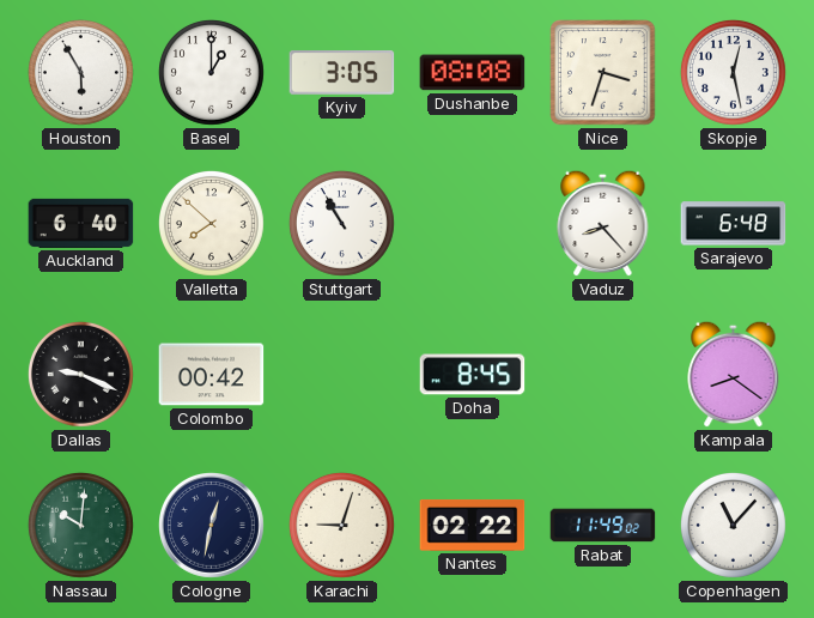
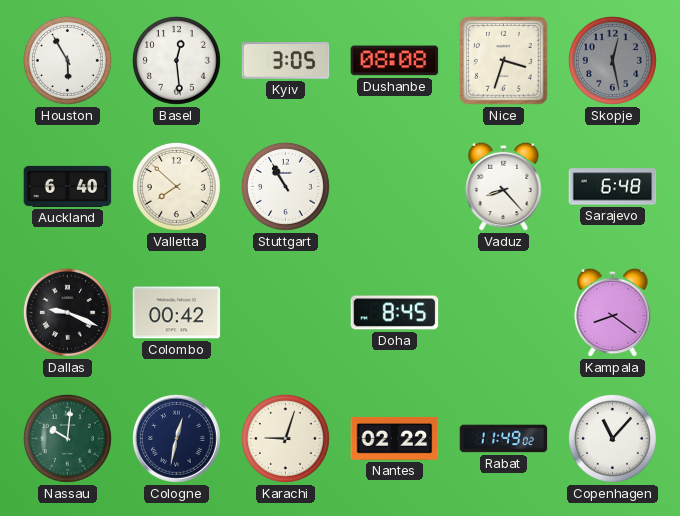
Basel: 1:00 -> 12:29 (176, 60)
Skopje dial: white -> grey (612, 60)
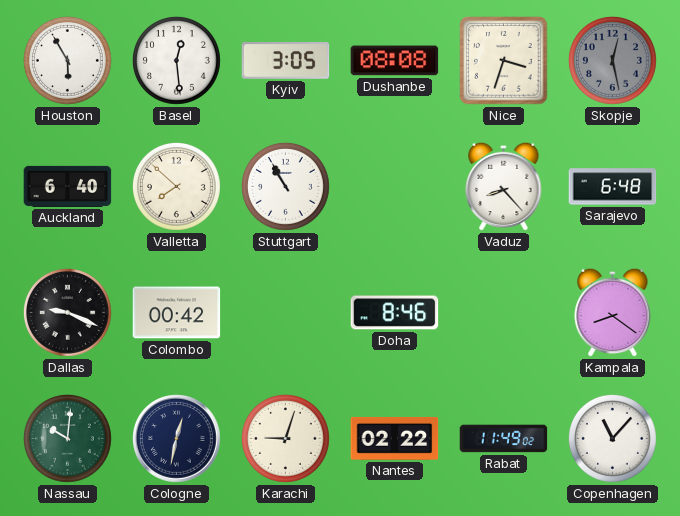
Doha: 8:45 -> 8:46 (395, 313)
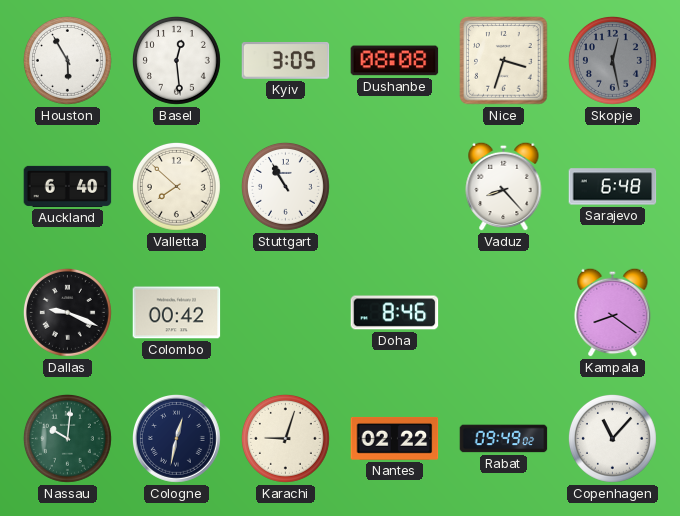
Rabat: 11:49 -> 09:49 (504, 439)
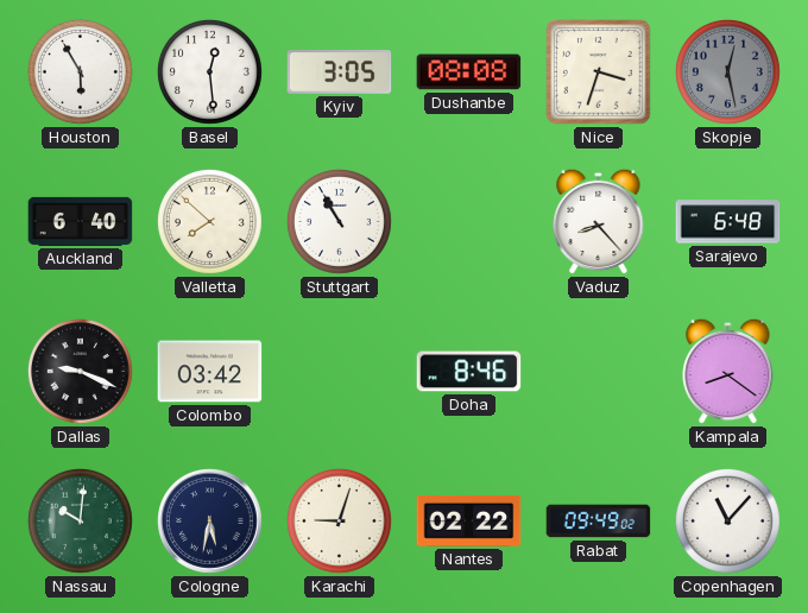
Colombo: 00:42 -> 03:42 (210, 372)
Cologne: 12:32 -> 5:32 (210, 522)
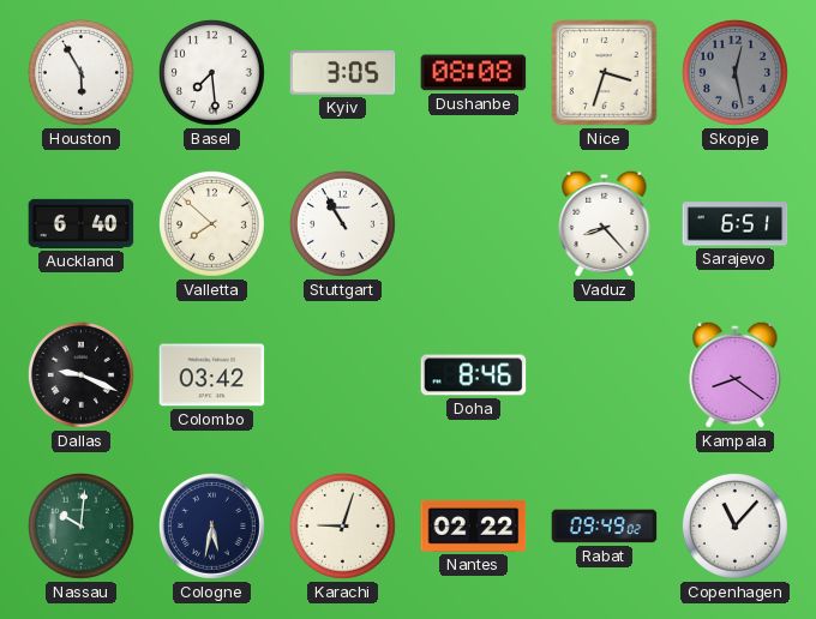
Basel: 12:29 -> 7:29 (211, 72)
Sarajevo: 6:48 -> 6:51 (736, 224)
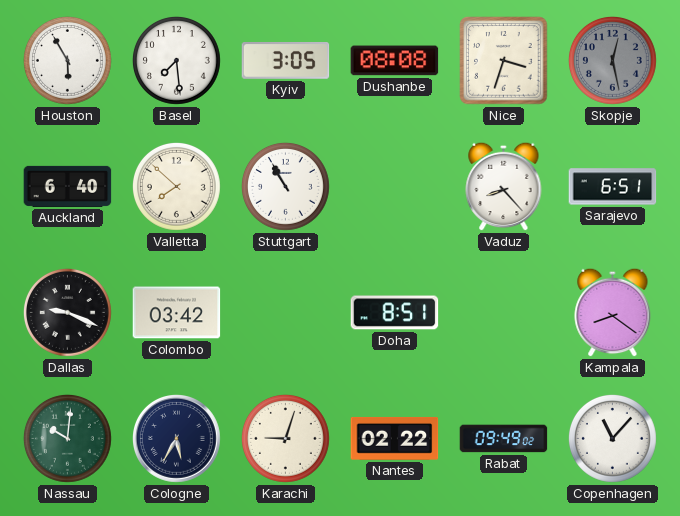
Doha: 8:46 -> 8:51 (395, 313)
Cologne: 5:32 -> 5:35 (177, 439)
